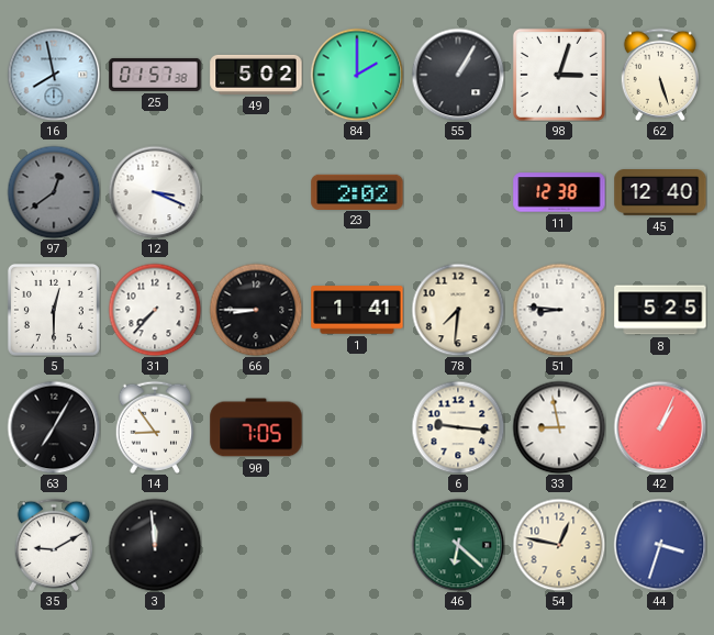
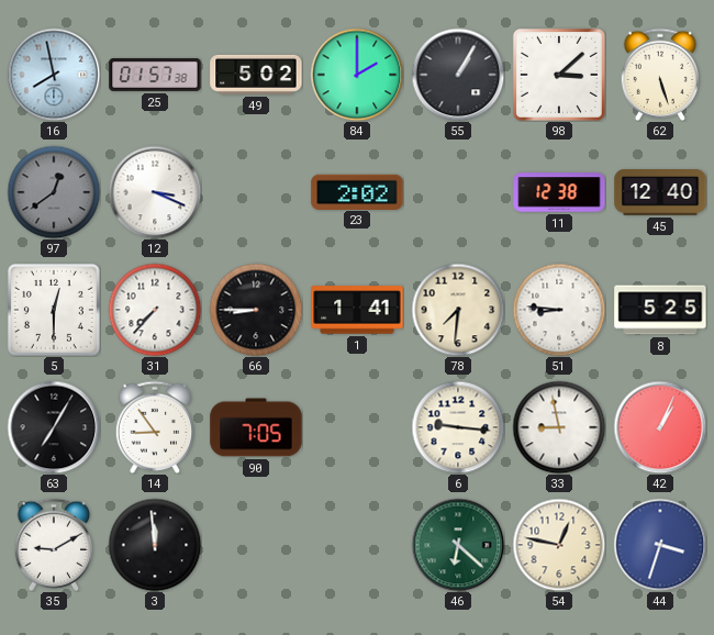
98: 3:03 -> 3:08 (559, 75)
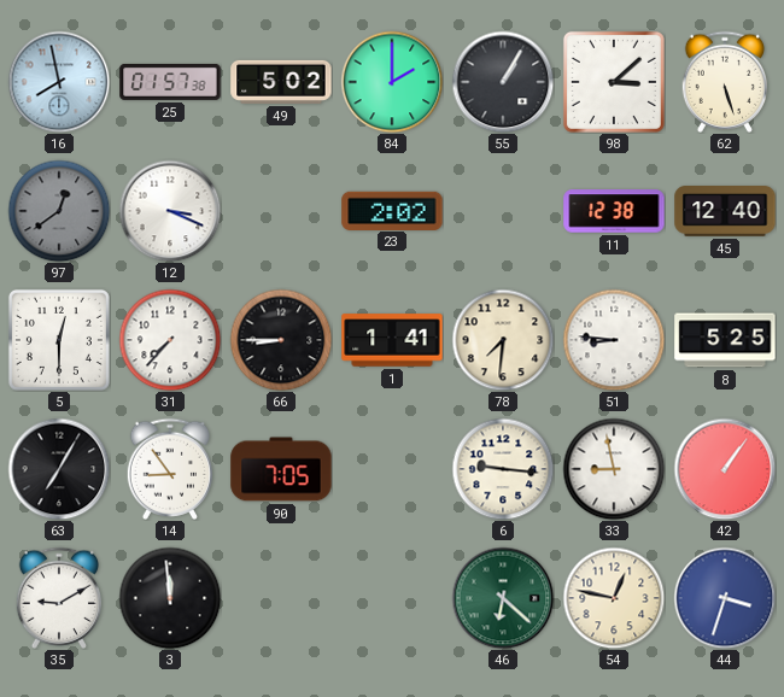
42: 1:04 -> 1:06 (725, 469)
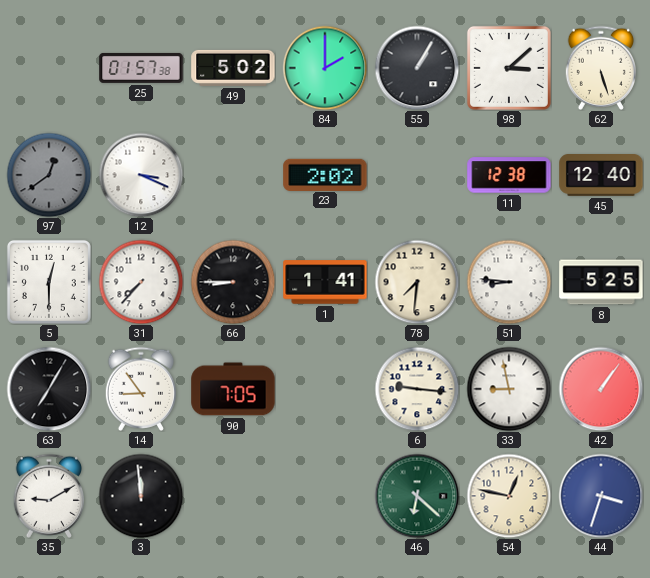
16: 7:58 -> none (59, 82)
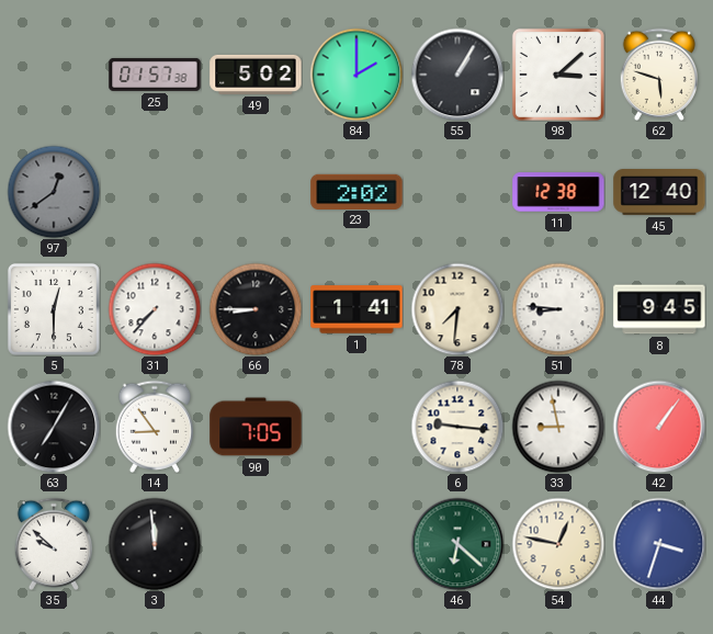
62: 5:27 -> 5:48 (658, 75)
12: 3:19 -> none (141, 175)
8: 5:25 -> 9:45 (659, 309)
35: 9:10 -> 9:52 (53, 544)
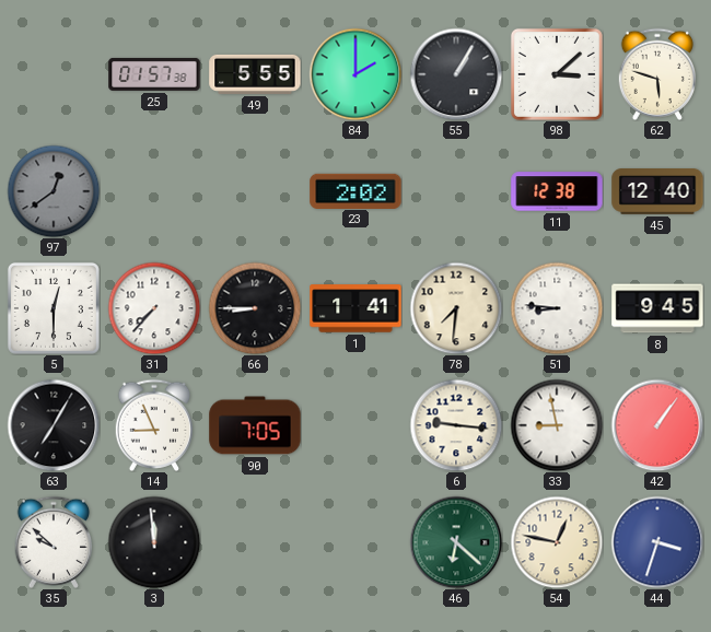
49: 5:02 -> 5:55 (255, 74)
14: 8:54 -> 8:56 (153, 425)
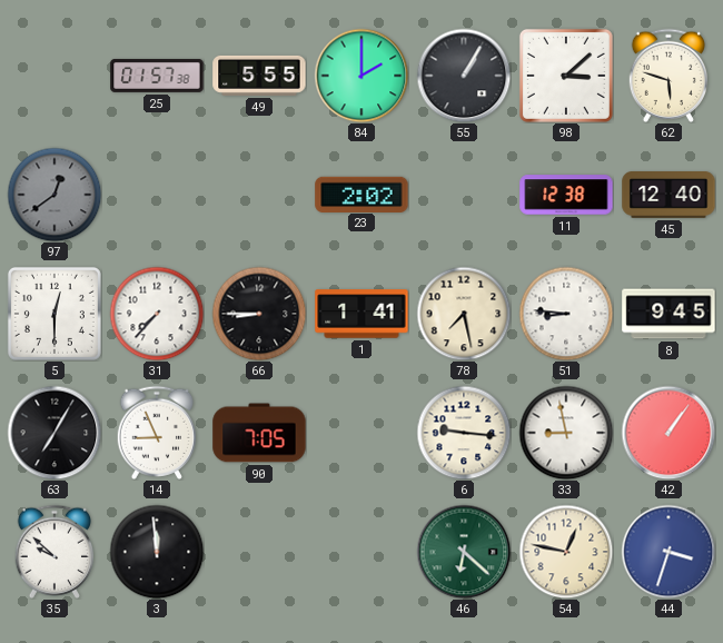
78: 7:31 -> 7:28 (464, 314)
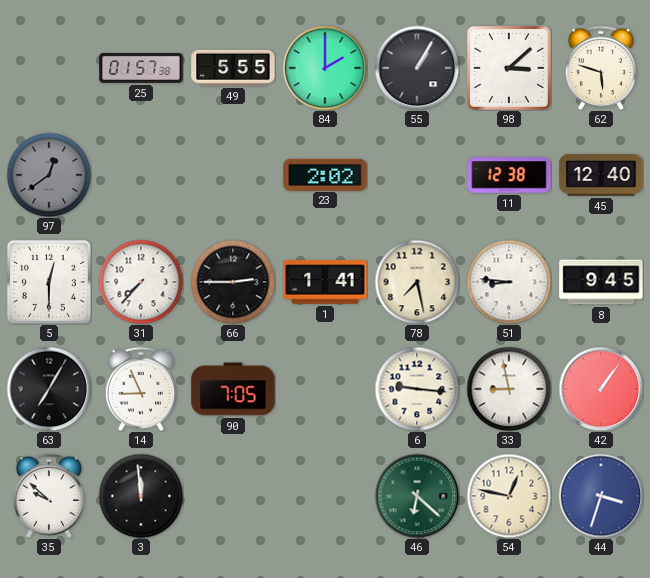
66: 8:45 -> 2:45 (233, 282)
